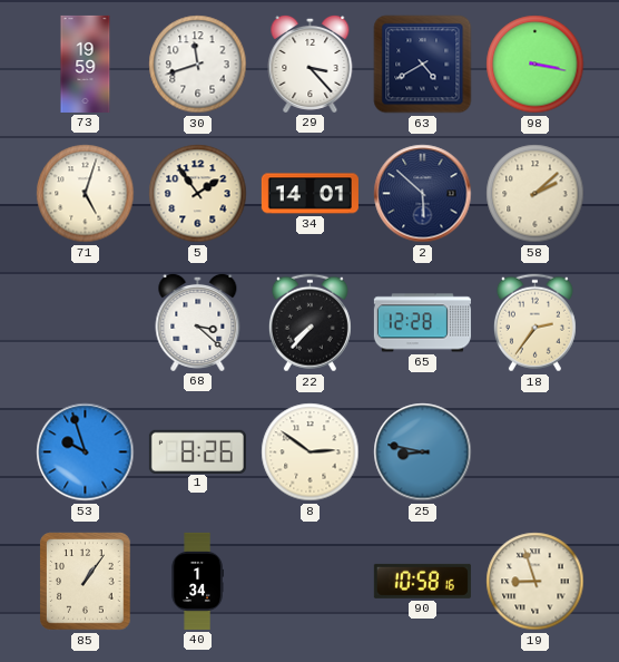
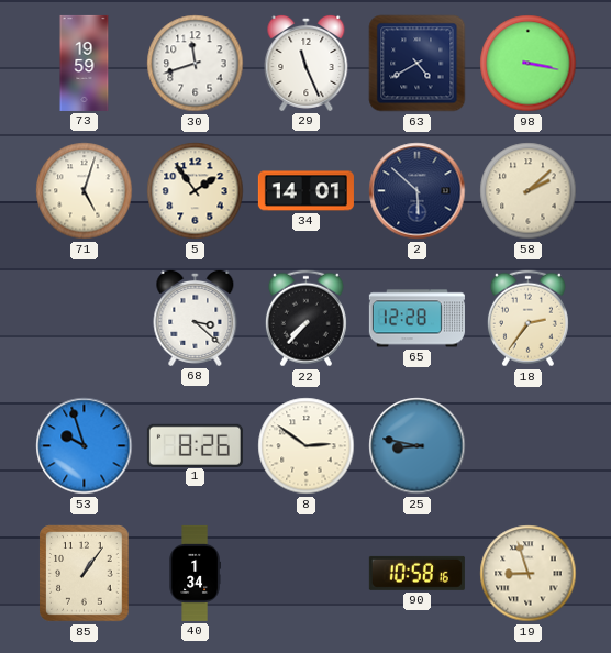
29: 3:23 -> 11:26 (307, 63)
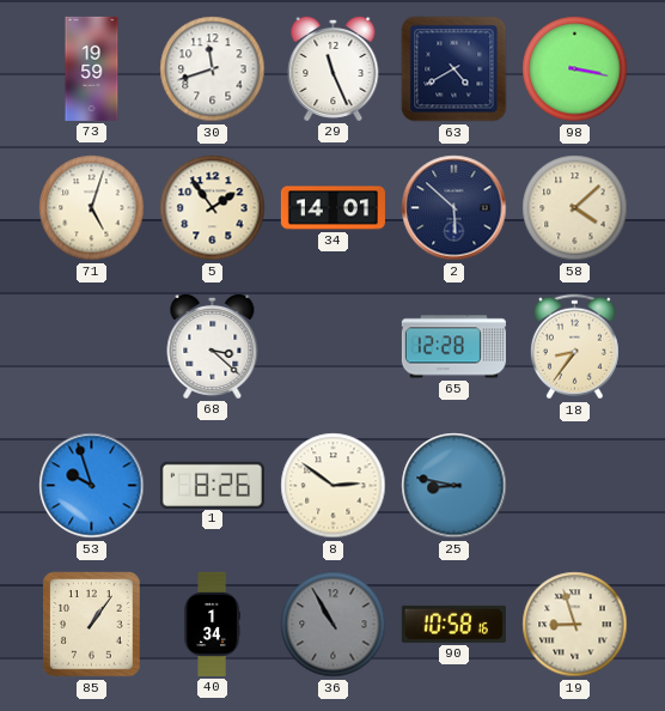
58: 2:08 -> 4:08 (575, 208)
22: 7:37 -> none (305, 319)
18: 2:36 -> 8:36 (574, 347)
36: none -> 10:55 (334, 625)
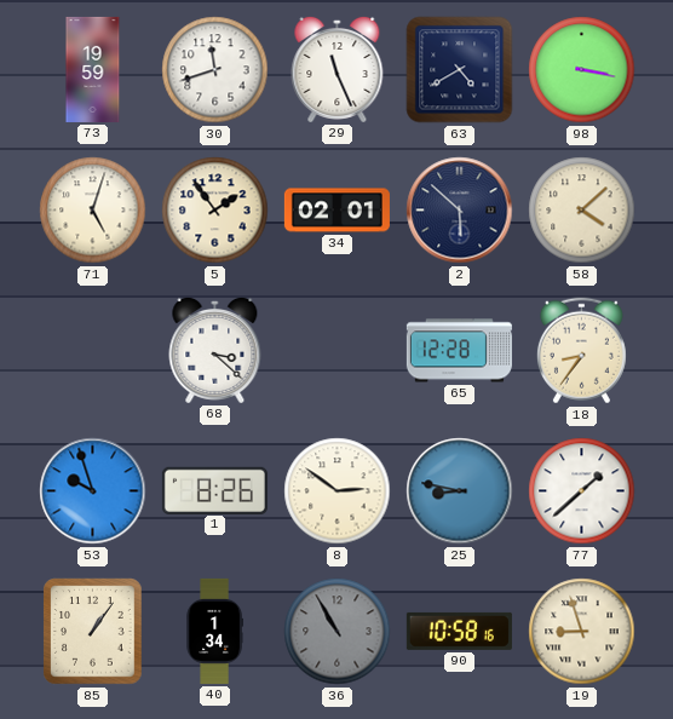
34: 14:01 -> 02:01 (336, 211)
77: none -> 1:38 (582, 491)
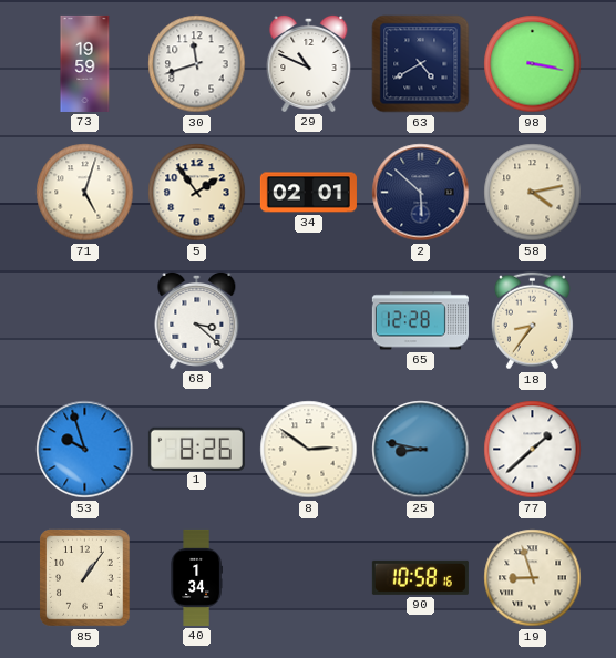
29: 11:26 -> 10:49 (309, 63)
58: 4:08 -> 4:13 (533, 193)
36: 10:55 -> none (338, 632)
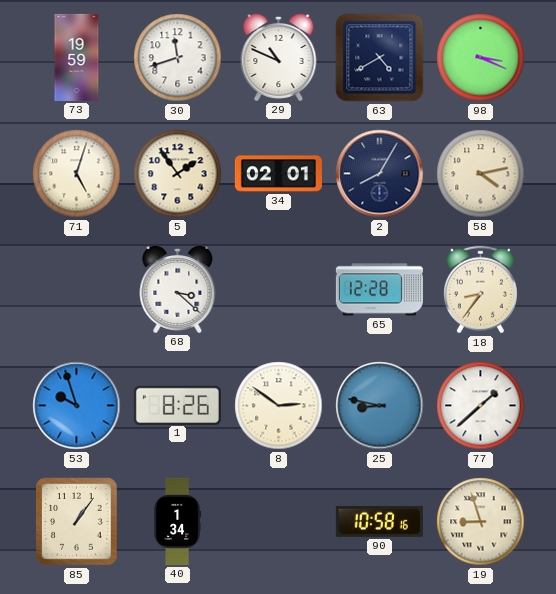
98: 3:17 -> 3:19 (481, 58)
2: 5:52 -> 8:05 (380, 174)
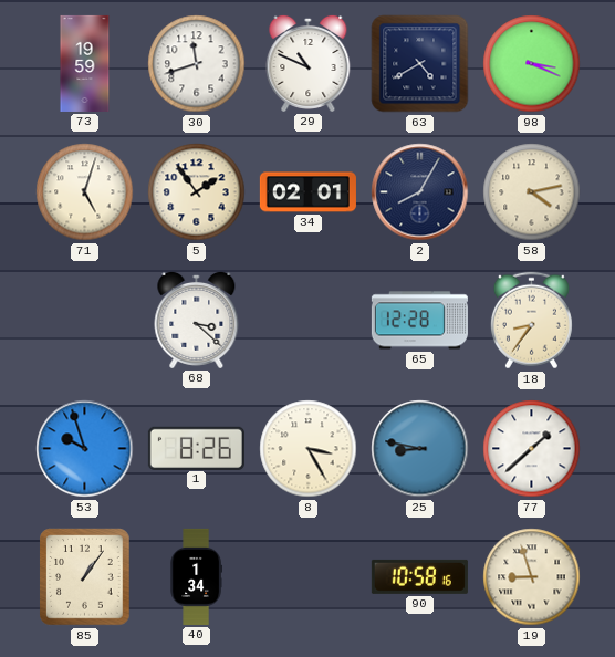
8: 2:51 -> 3:25 (309, 449)
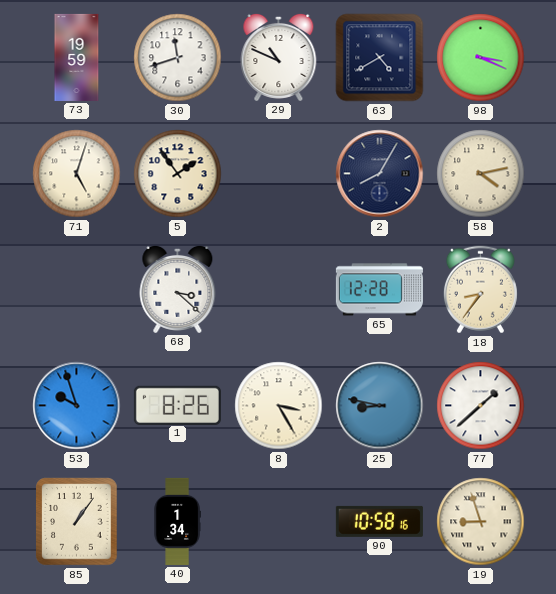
34: 02:01 -> none (307, 192)
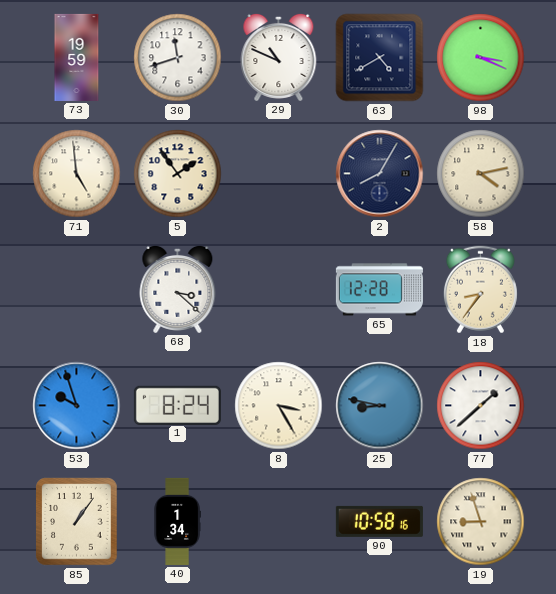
71: 5:03 -> 4:59 (77, 174)
1: 8:26 -> 8:24 (177, 405)
